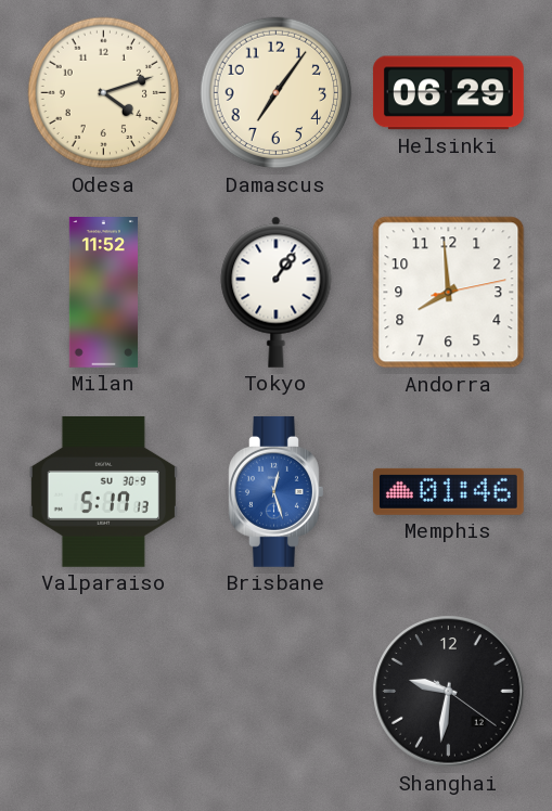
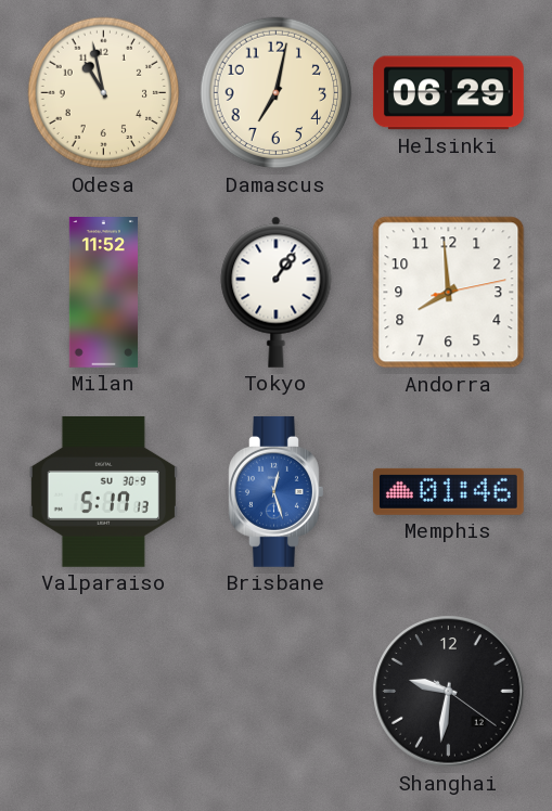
Odesa: 4:12 -> 10:58 (104, 93)
Damascus: 7:06 -> 7:02 (277, 93)
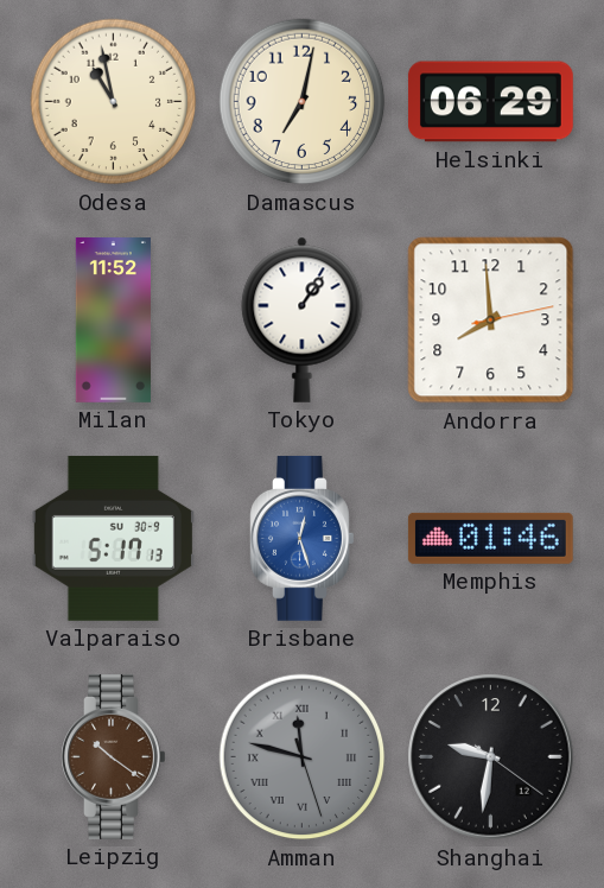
Leipzig: none -> 10:21 (114, 756)
Amman: none -> 11:47 (303, 757)
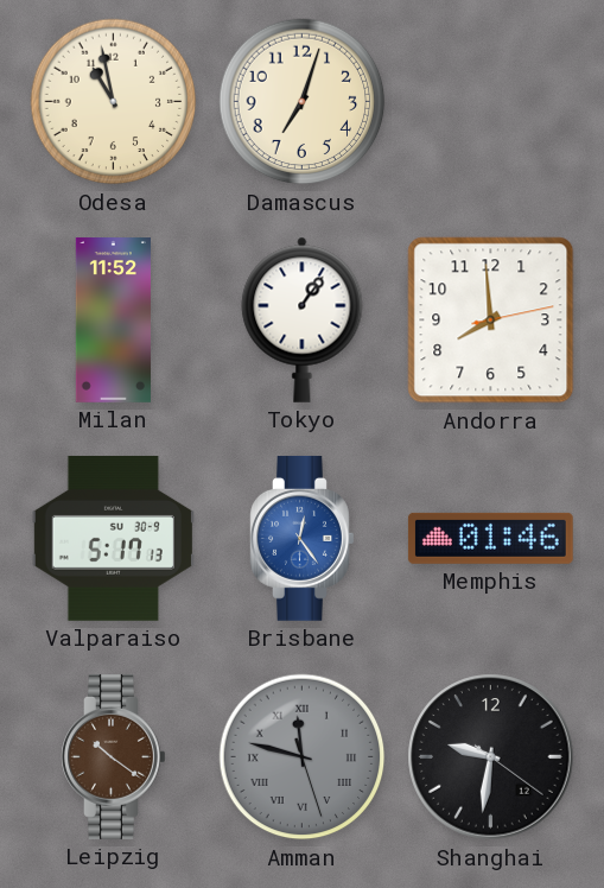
Damascus: 7:02 -> 7:03 (303, 102)
Helsinki: 06:29 -> none (490, 102)
Brisbane: 12:27 -> 12:24 (303, 538)
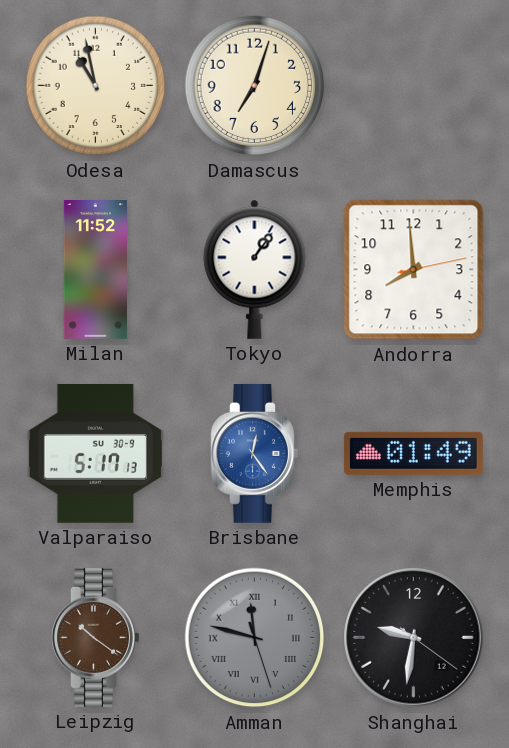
Memphis: 01:46 -> 01:49 (413, 453)
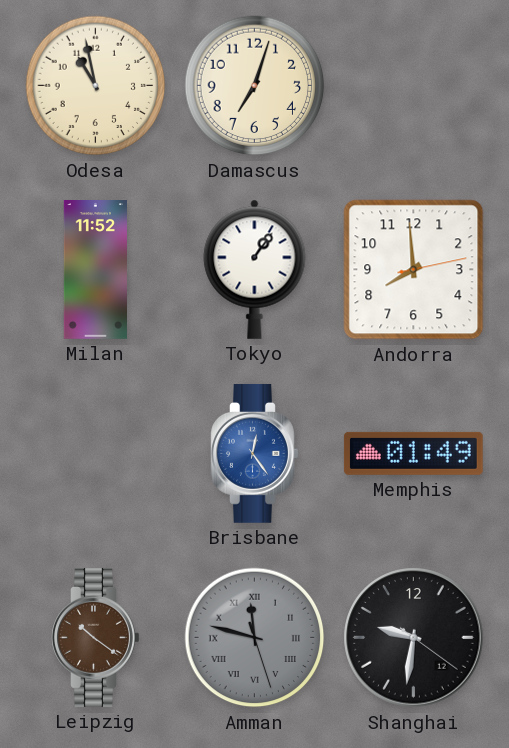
Valparaiso: 5:17 -> none (95, 453)
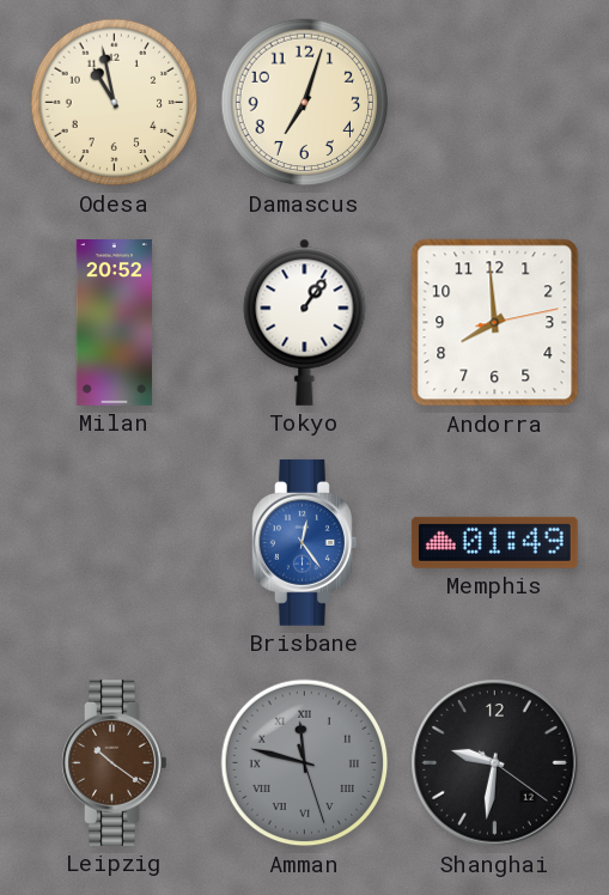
Milan: 11:52 -> 20:52 (114, 323)
